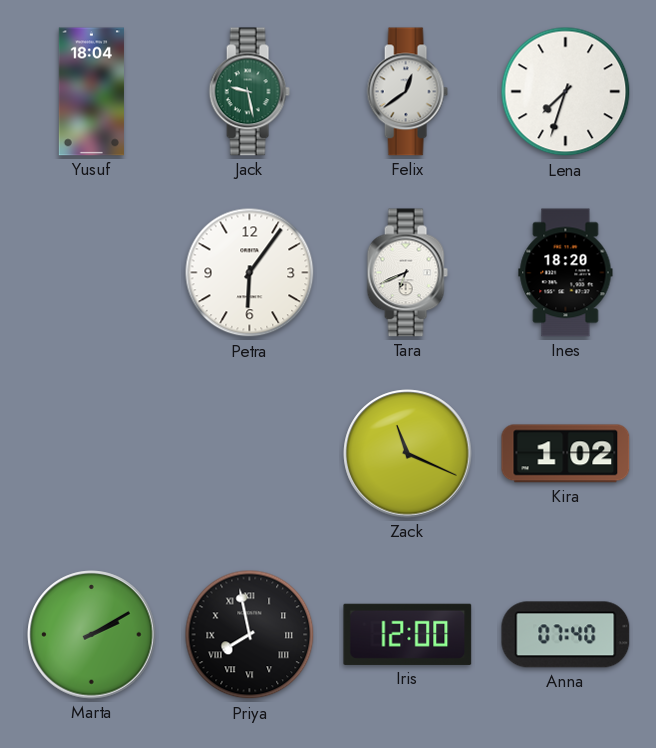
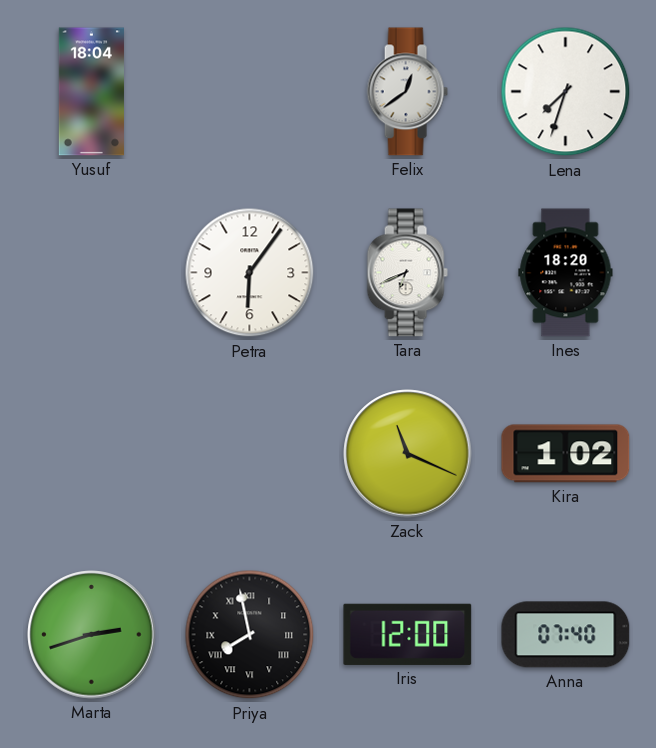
Jack: 9:28 -> none (249, 92)
Marta: 2:10 -> 2:42 (92, 635)
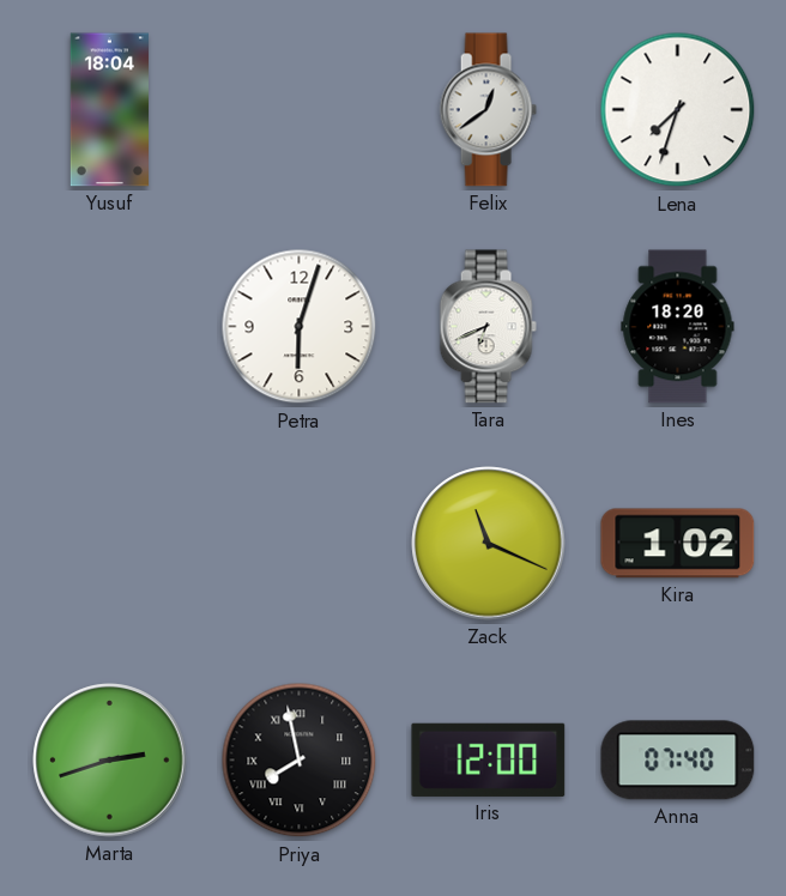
Petra: 6:06 -> 6:03 (300, 327)
